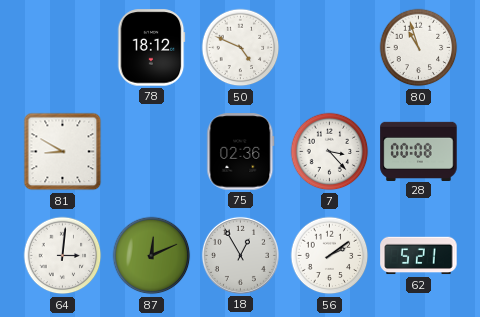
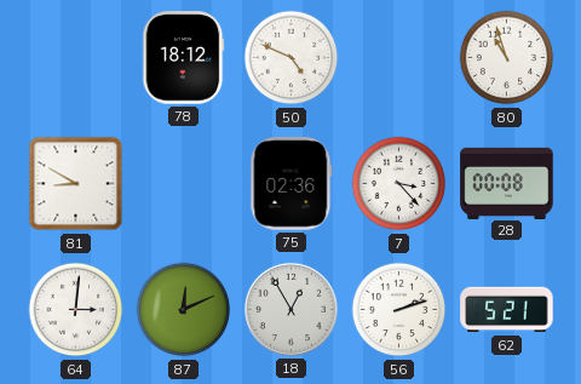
56: 2:09 -> 2:12 (399, 310)
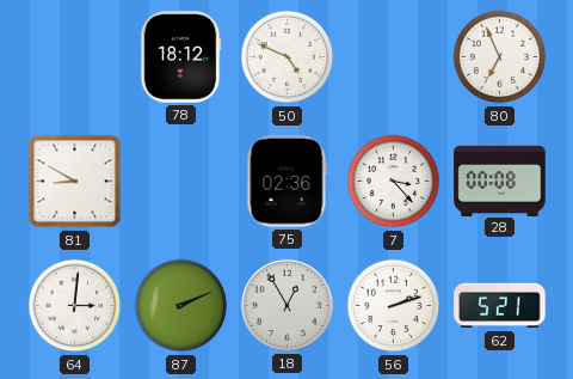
80: 10:57 -> 6:56 (500, 57)
87: 12:11 -> 2:11 (181, 306)
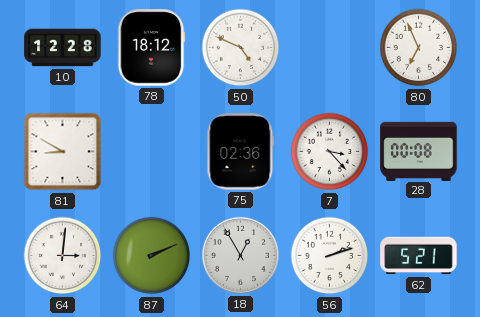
10: none -> 12:28 (63, 48)
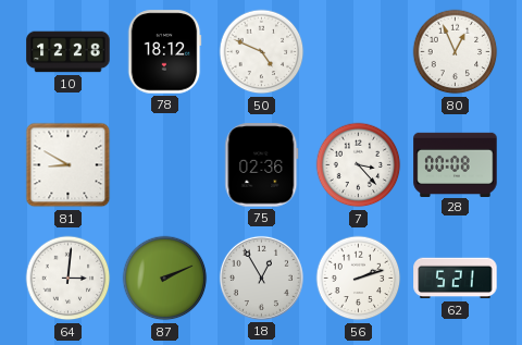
80: 6:56 -> 12:56 (456, 52)
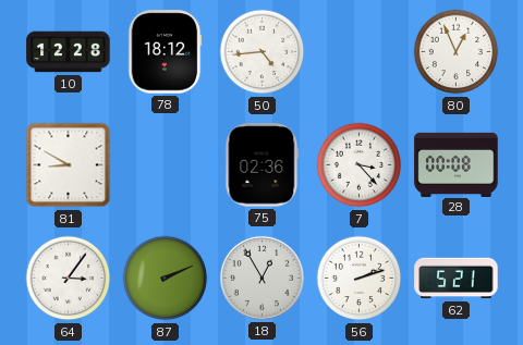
50: 4:49 -> 4:44 (263, 52)
64: 3:01 -> 3:06 (69, 279)
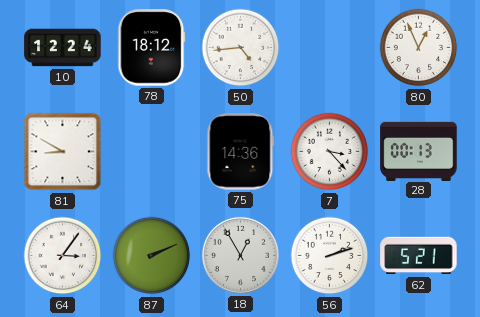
10: 12:28 -> 12:24 (63, 48)
75: 02:36 -> 14:36 (241, 152)
28: 00:08 -> 00:13 (419, 151)
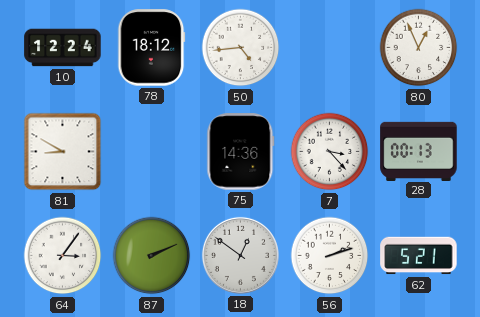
18: 12:55 -> 12:51 (240, 255)
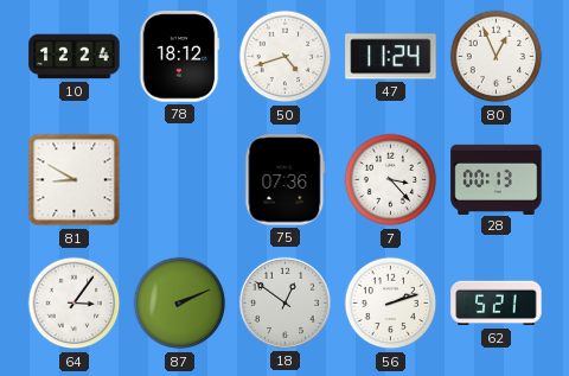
50: 4:44 -> 4:42 (286, 57)
47: none -> 11:24 (391, 57)
75: 14:36 -> 07:36 (286, 180)
